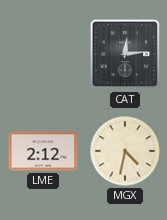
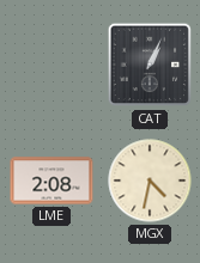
CAT: 12:14 -> 1:04 (150, 65)
LME: 2:12 -> 2:08 (51, 181)
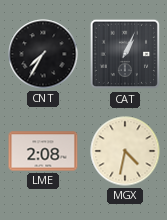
CNT: none -> 7:35 (43, 54)
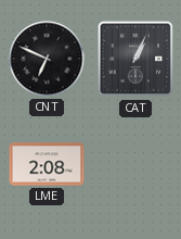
CNT: 7:35 -> 6:49 (47, 59)
MGX: 4:32 -> none (125, 151)
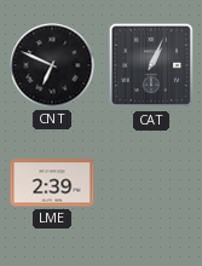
LME: 2:08 -> 2:39 (52, 183)
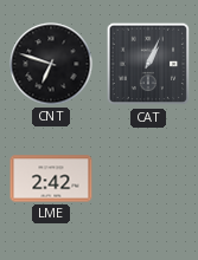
CNT: 6:49 -> 6:48 (51, 64)
LME: 2:39 -> 2:42 (51, 178)
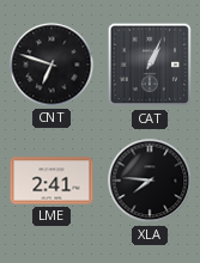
LME: 2:42 -> 2:41 (51, 181)
XLA: none -> 7:46 (150, 181)
